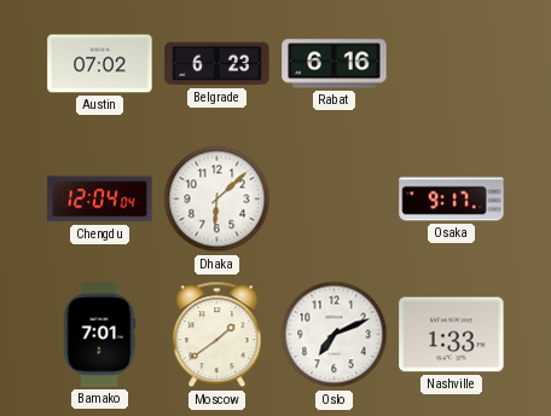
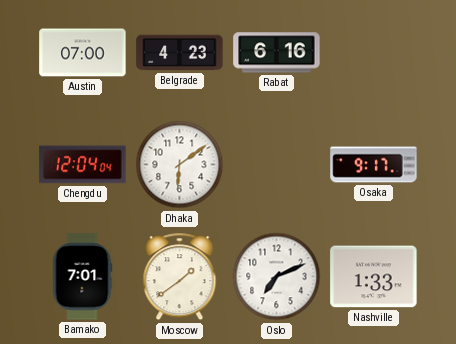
Austin: 07:02 -> 07:00 (83, 53)
Belgrade: 6:23 -> 4:23 (180, 53)
Dhaka: 6:08 -> 6:09 (180, 165)
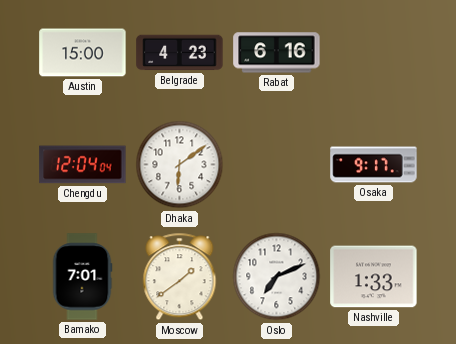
Austin: 07:00 -> 15:00 (83, 53)
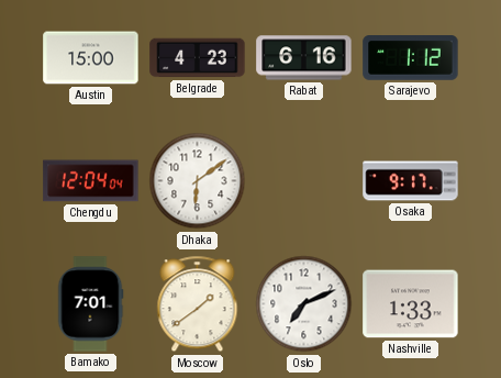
Sarajevo: none -> 1:12 (411, 58)
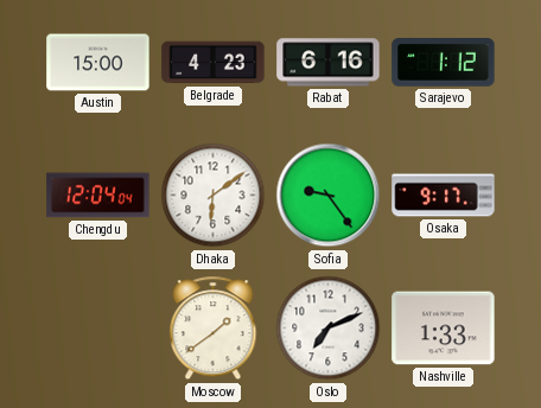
Sofia: none -> 9:24 (329, 196)
Bamako: 7:01 -> none (90, 304)
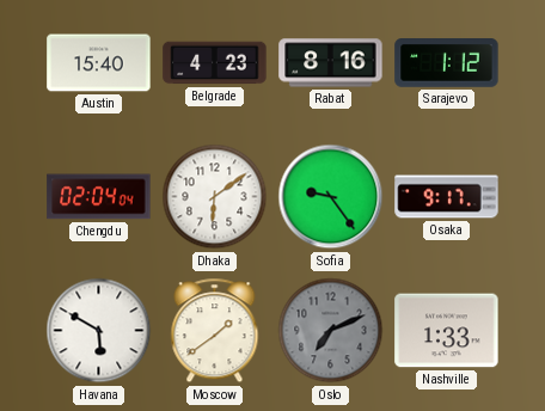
Austin: 15:00 -> 15:40 (99, 63)
Rabat: 6:16 -> 8:16 (331, 63)
Chengdu: 12:04 -> 02:04 (99, 197)
Havana: none -> 5:50 (99, 331)
Oslo dial: white -> grey (331, 331)
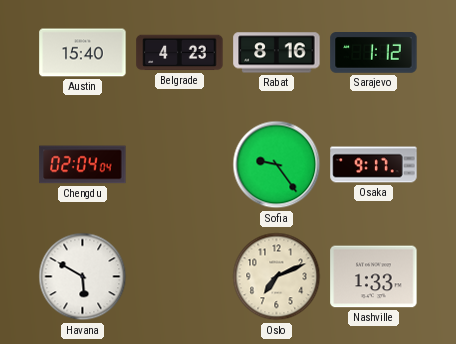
Dhaka: 6:09 -> none (215, 197)
Moscow: 1:39 -> none (215, 331)
Oslo dial: grey -> cream (277, 277)
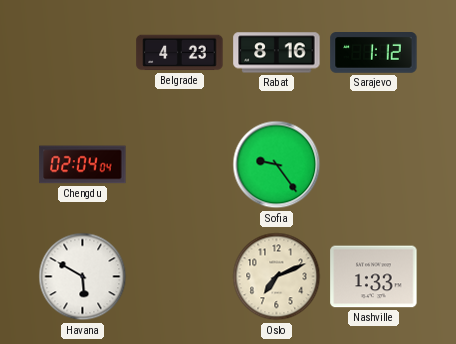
Austin: 15:40 -> none (83, 53)
Osaka: 9:17 -> none (374, 165)
